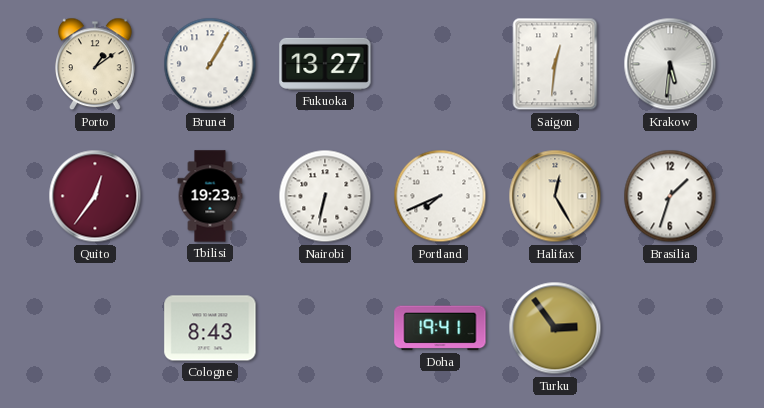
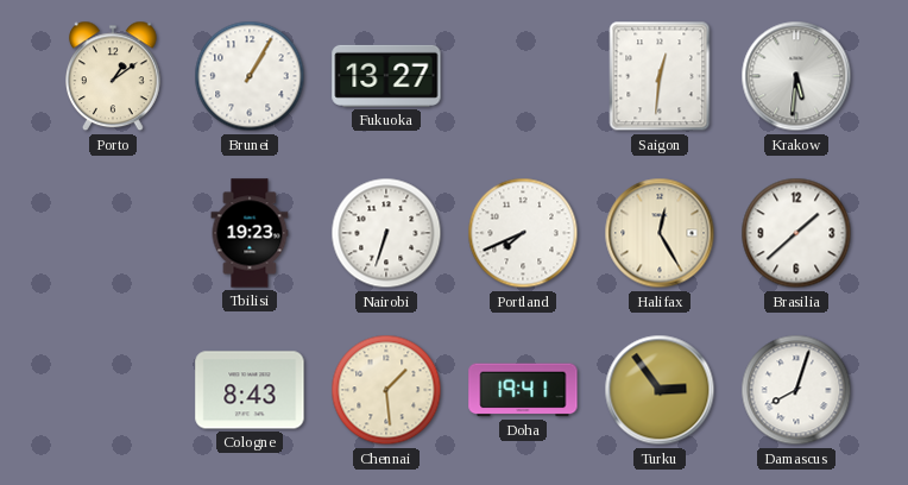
Quito: 12:36 -> none (95, 196)
Nairobi: 6:32 -> 6:33 (386, 233)
Brasilia: 1:33 -> 1:38 (796, 233)
Chennai: none -> 1:29 (386, 390)
Damascus: none -> 8:03 (796, 390)
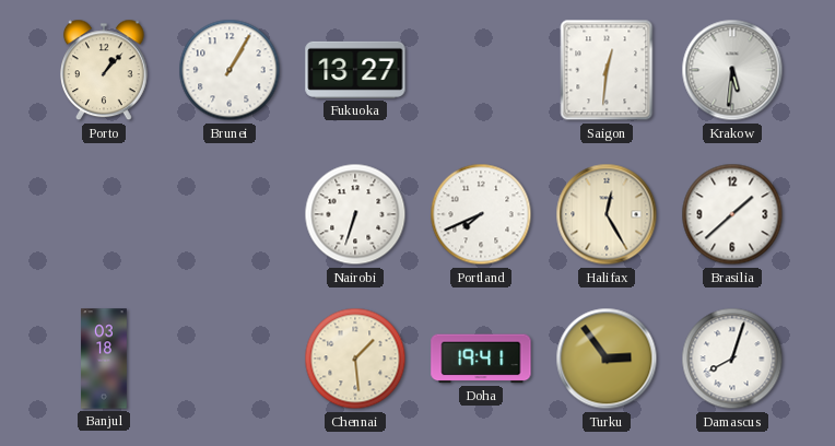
Porto: 1:09 -> 1:07 (105, 70)
Tbilisi: 19:23 -> none (250, 233)
Banjul: none -> 03:18 (104, 359)
Cologne: 8:43 -> none (250, 390)
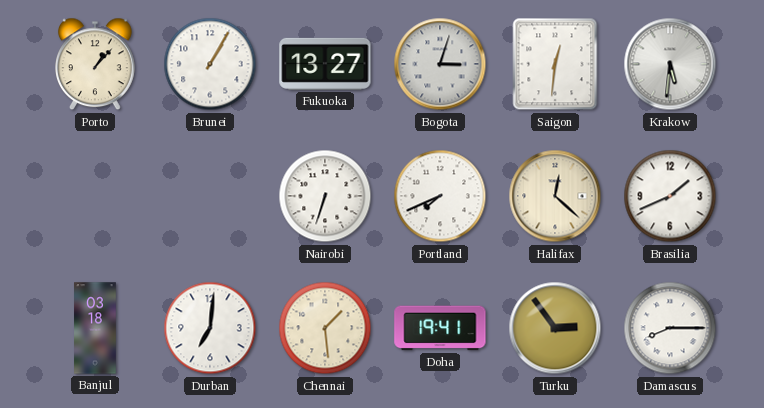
Bogota: none -> 3:03 (440, 64)
Halifax: 12:25 -> 12:22 (555, 196)
Brasilia: 1:38 -> 1:41 (670, 196)
Durban: none -> 7:01 (210, 328)
Damascus: 8:03 -> 8:15 (670, 328)
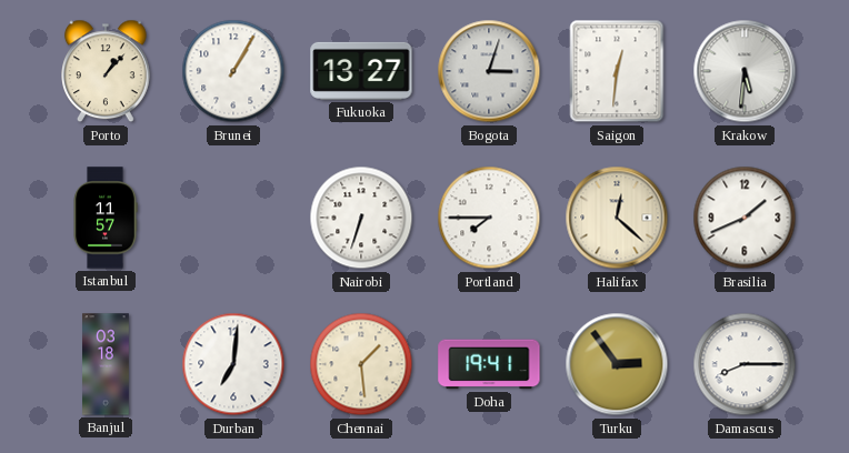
Istanbul: none -> 11:57 (106, 218)
Portland: 7:41 -> 7:45 (489, 218)
